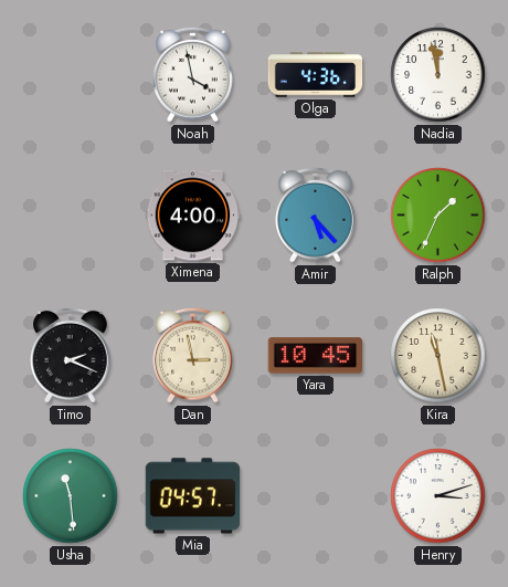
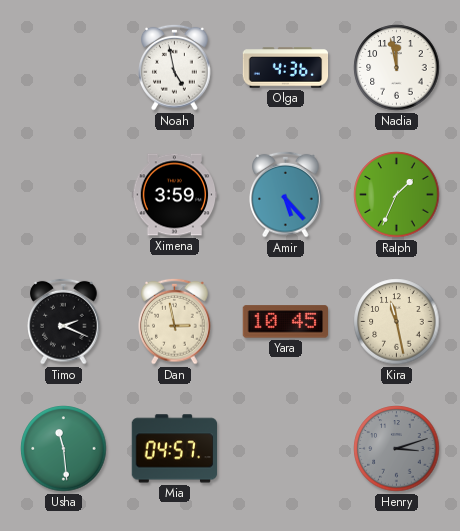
Noah: 3:58 -> 4:58 (175, 67)
Ximena: 4:00 -> 3:59 (175, 195)
Henry dial: white -> grey (397, 449)
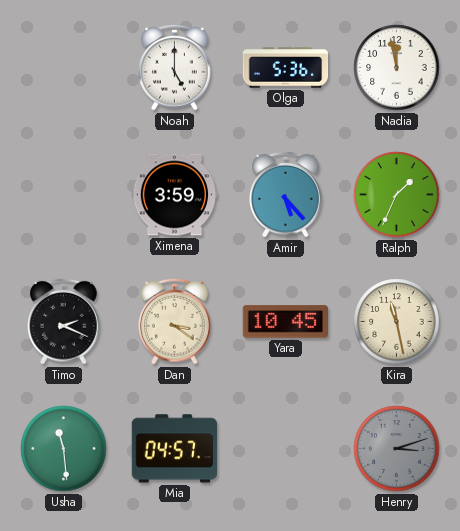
Noah: 4:58 -> 5:00 (175, 67)
Olga: 4:36 -> 5:36 (286, 68)
Dan: 2:58 -> 3:21 (175, 321)
